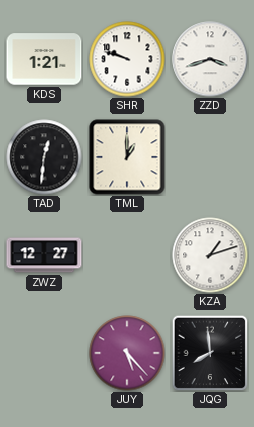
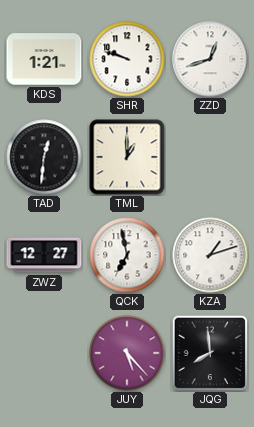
ZZD: 3:42 -> 12:42 (210, 59)
QCK: none -> 6:58 (127, 255)
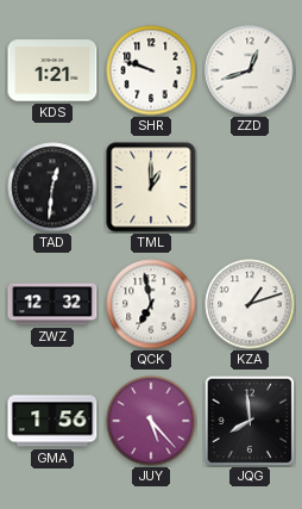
ZWZ: 12:27 -> 12:32 (52, 304)
GMA: none -> 1:56 (52, 421)
